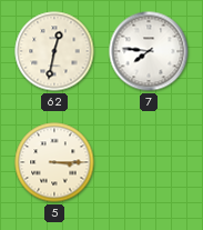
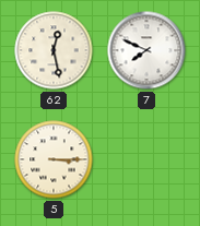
62: 12:32 -> 12:28 (54, 50)
7: 7:46 -> 7:49 (146, 50)
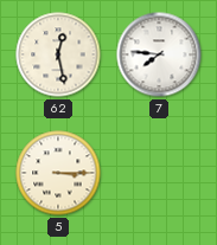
7: 7:49 -> 7:46 (159, 54)
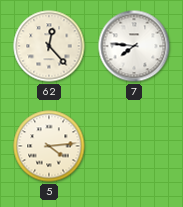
62: 12:28 -> 12:23 (49, 46)
5: 3:15 -> 4:14 (49, 146)
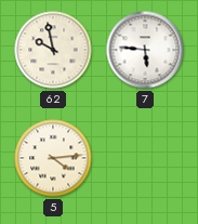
62: 12:23 -> 9:58 (53, 50)
7: 7:46 -> 5:46 (145, 50)
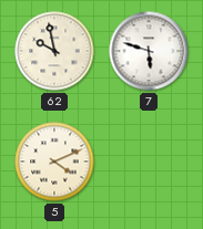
7: 5:46 -> 5:48 (149, 51)
5: 4:14 -> 4:11 (54, 162)
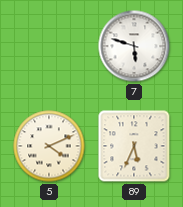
62: 9:58 -> none (54, 51)
89: none -> 5:34 (134, 146)
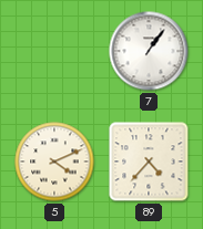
7: 5:48 -> 1:06 (149, 51)
89: 5:34 -> 4:37 (149, 162)
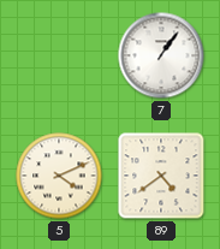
89: 4:37 -> 4:39 (161, 176)
